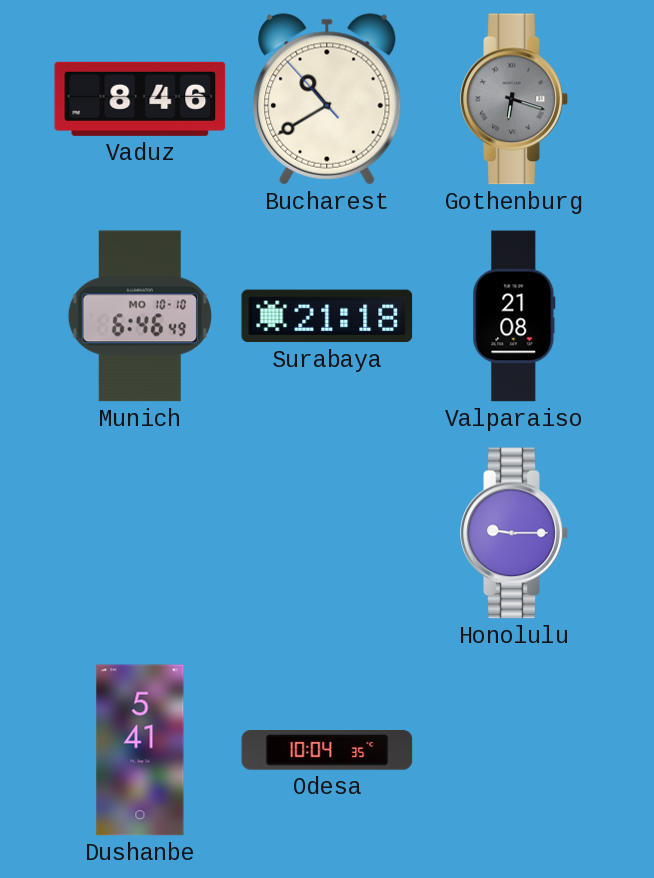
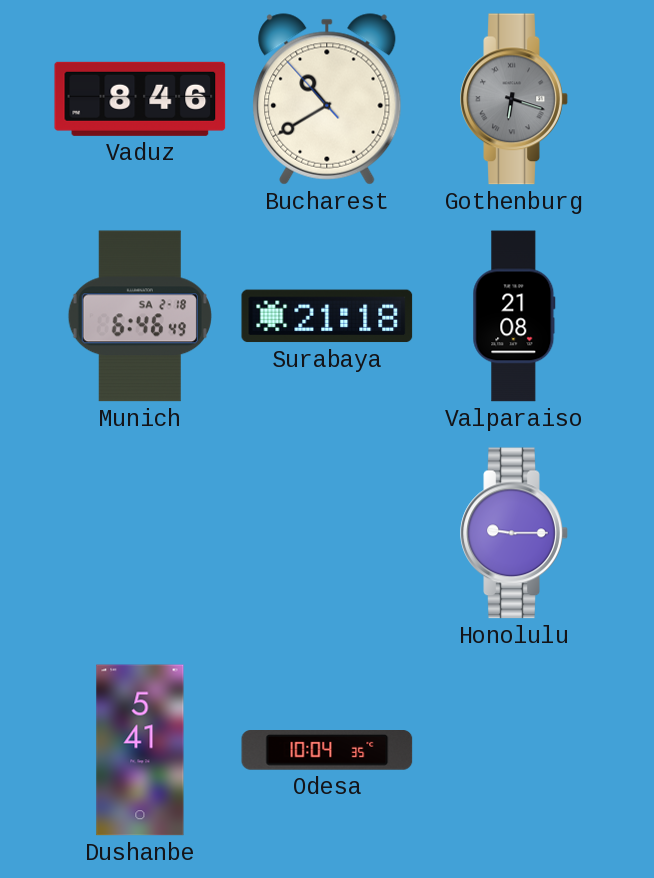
Munich date: MO 10-10 -> SA 2-18 (140, 316)
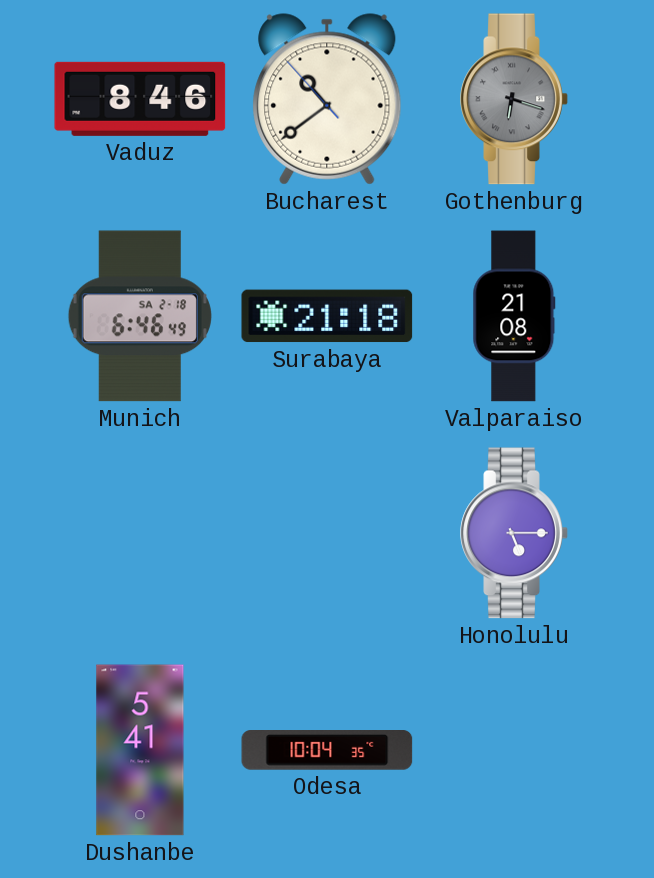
Bucharest: 10:39 -> 10:38 (327, 99)
Honolulu: 9:15 -> 5:15 (514, 533)
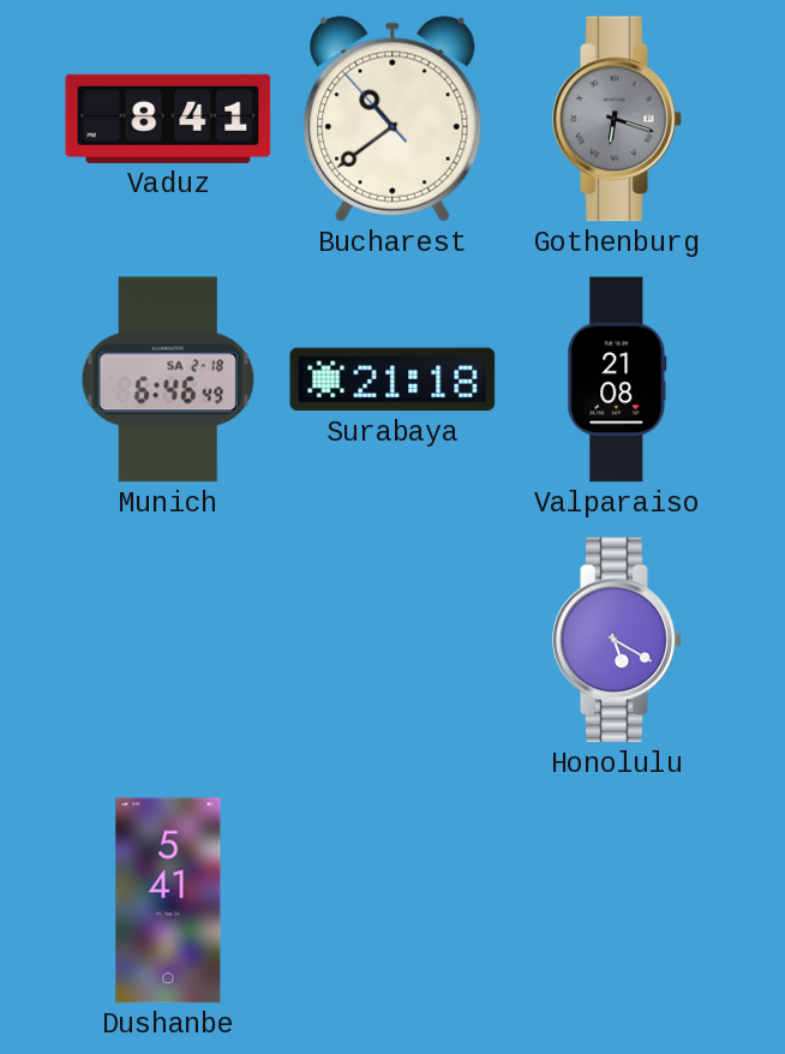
Vaduz: 8:46 -> 8:41 (168, 119)
Honolulu: 5:15 -> 5:20 (617, 640)
Odesa: 10:04 -> none (327, 751)
